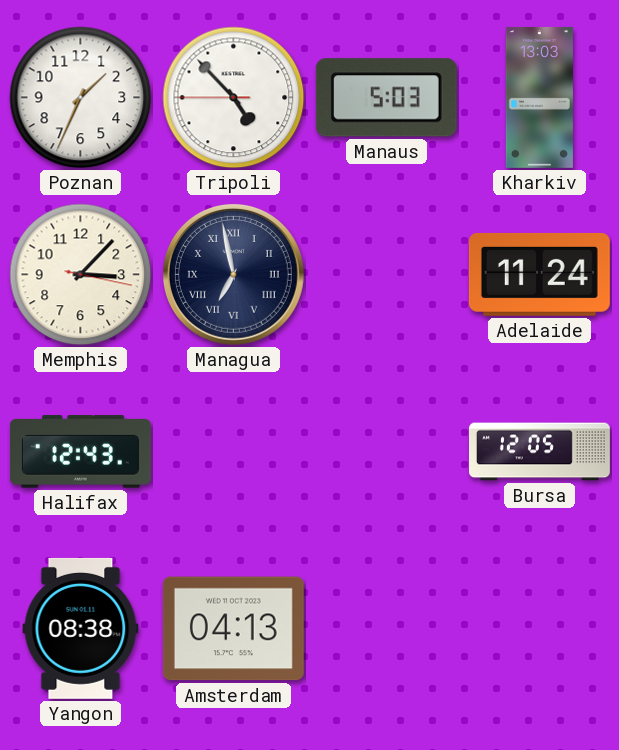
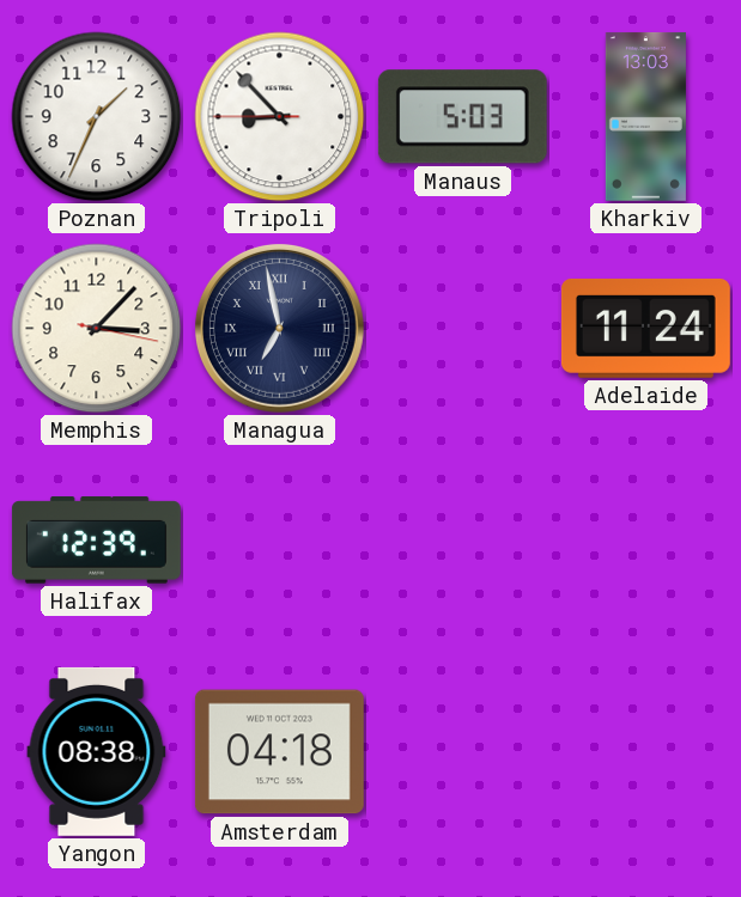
Tripoli: 4:52 -> 8:52 (280, 117)
Halifax: 12:43 -> 12:39 (96, 541)
Bursa: 12:05 -> none (540, 452)
Amsterdam: 04:13 -> 04:18 (279, 752)
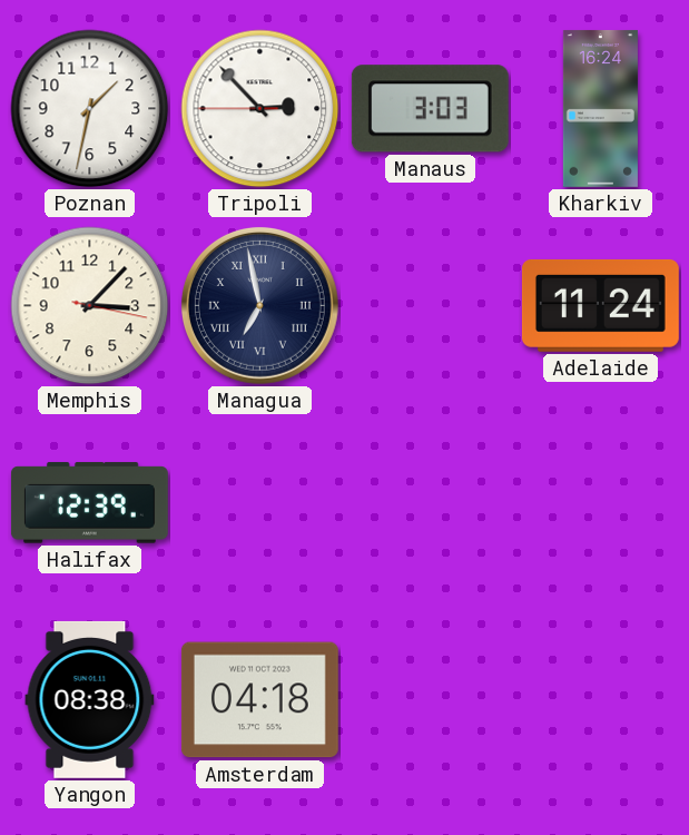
Poznan: 1:34 -> 1:32 (90, 109)
Tripoli: 8:52 -> 2:52 (260, 109)
Manaus: 5:03 -> 3:03 (430, 109)
Kharkiv: 13:03 -> 16:24 (600, 108)
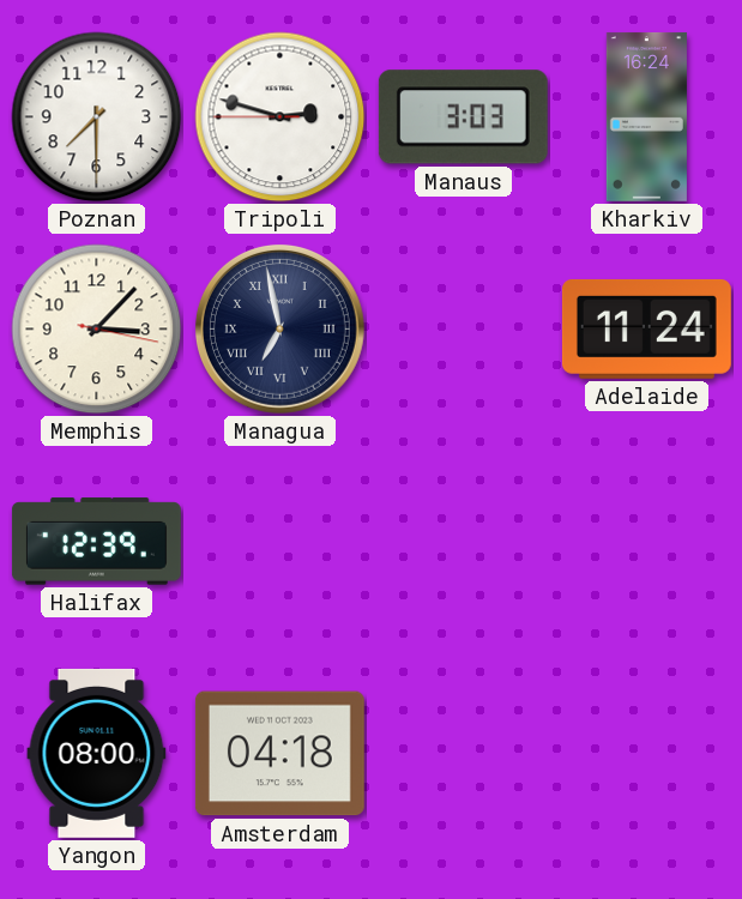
Poznan: 1:32 -> 7:30 (97, 117)
Tripoli: 2:52 -> 2:47 (280, 117)
Yangon: 08:38 -> 08:00 (97, 753)
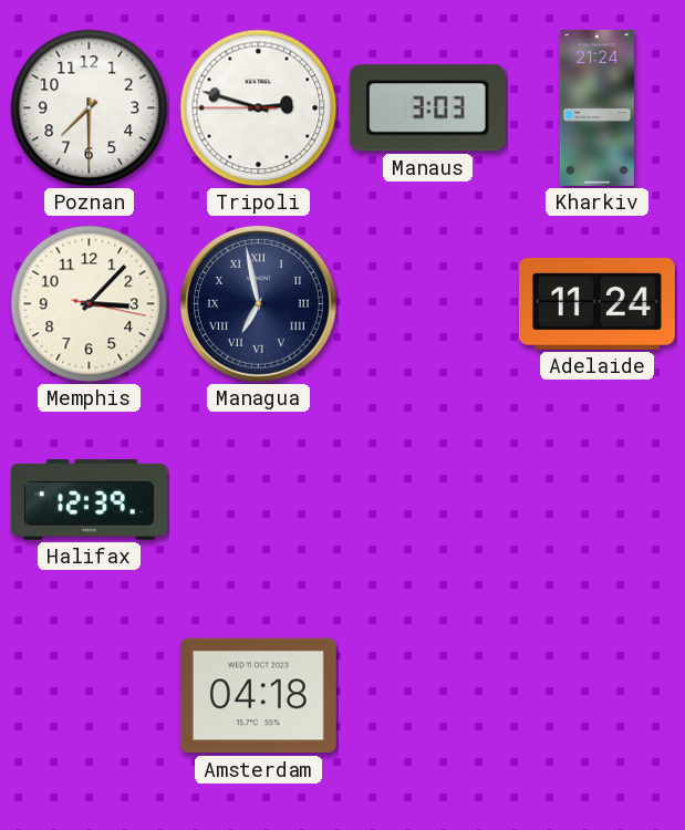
Kharkiv: 16:24 -> 21:24 (596, 107)
Yangon: 08:00 -> none (97, 753)
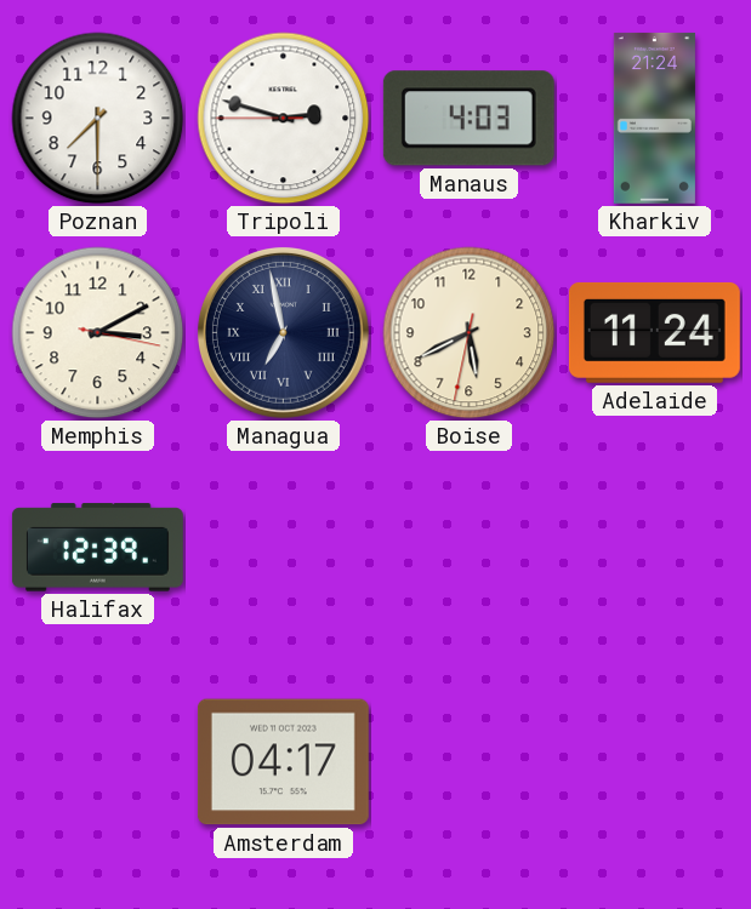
Manaus: 3:03 -> 4:03 (468, 119)
Memphis: 3:07 -> 3:10 (98, 333)
Boise: none -> 5:40 (470, 333)
Amsterdam: 04:18 -> 04:17 (283, 762)
